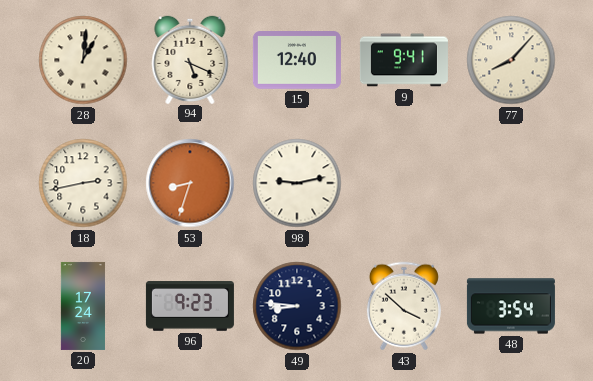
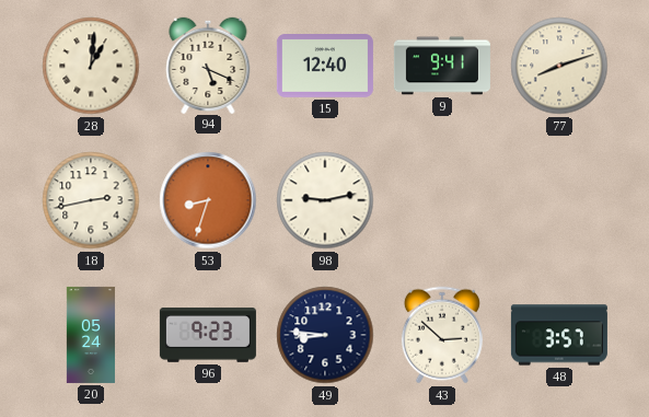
77: 8:07 -> 8:12 (559, 66)
20: 17:24 -> 05:24 (91, 335)
43: 3:52 -> 2:52 (442, 335)
48: 3:54 -> 3:57 (559, 335)
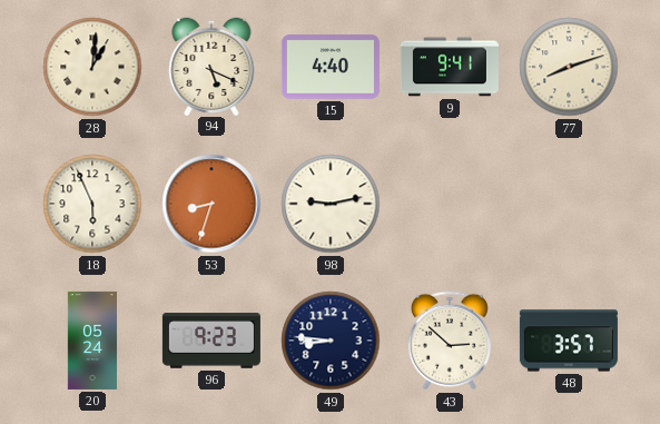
15: 12:40 -> 4:40 (331, 67)
18: 2:43 -> 5:56 (92, 204)
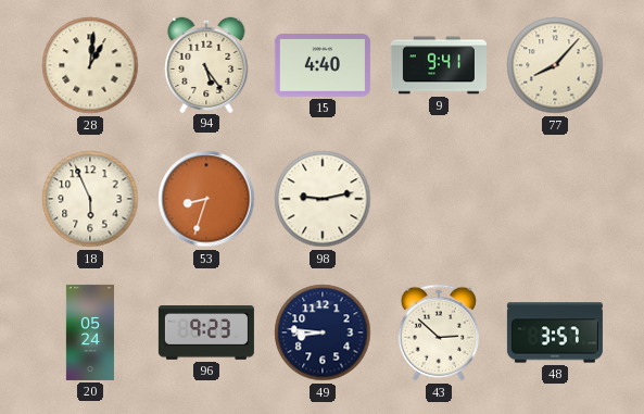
94: 5:19 -> 5:24 (206, 64)
77: 8:12 -> 8:07 (555, 65)
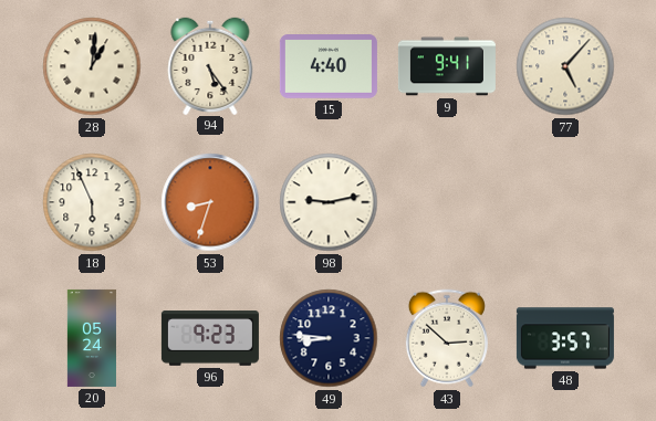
77: 8:07 -> 5:07 (565, 66)
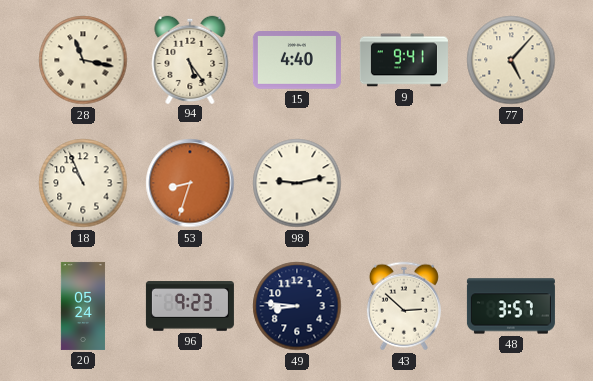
28: 1:01 -> 11:17 (83, 60)
18: 5:56 -> 10:56 (83, 183)
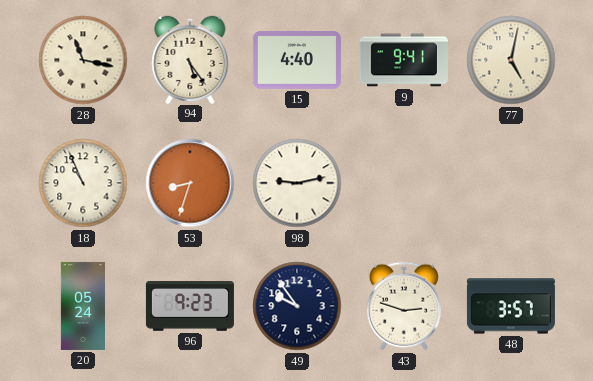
77: 5:07 -> 5:02 (511, 60)
49: 8:46 -> 9:54 (297, 306)
43: 2:52 -> 2:48 (404, 306)
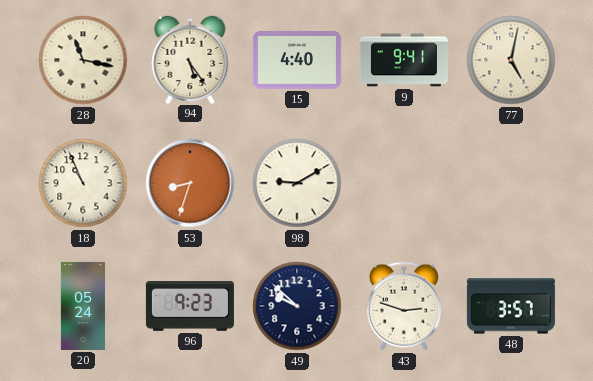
98: 9:13 -> 9:10 (297, 183)
49: 9:54 -> 9:52 (297, 306)
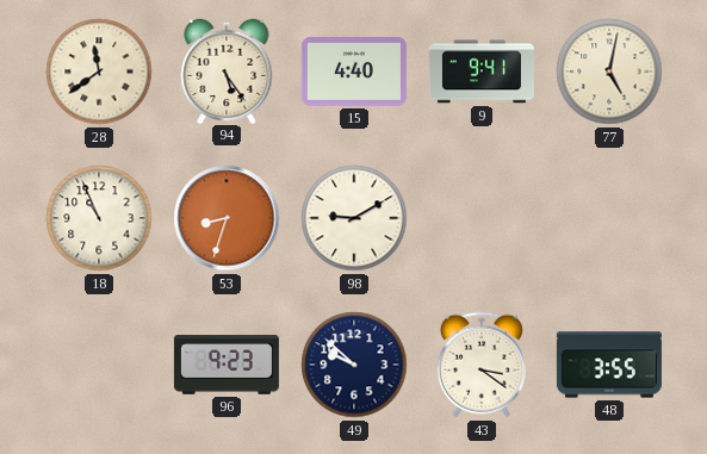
28: 11:17 -> 11:39 (99, 71)
20: 05:24 -> none (83, 306)
43: 2:48 -> 3:21 (482, 365)
48: 3:57 -> 3:55 (609, 365)
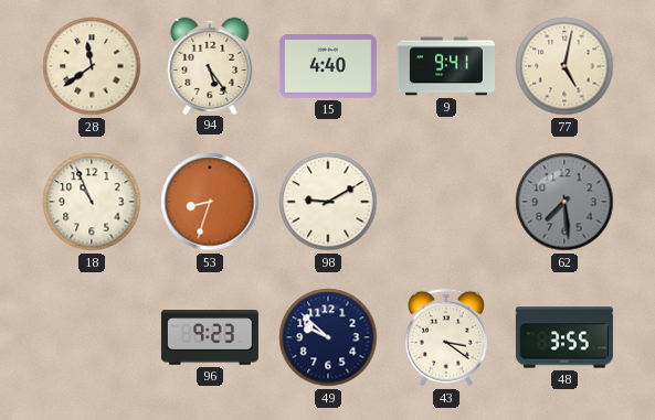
62: none -> 7:29 (564, 202)
